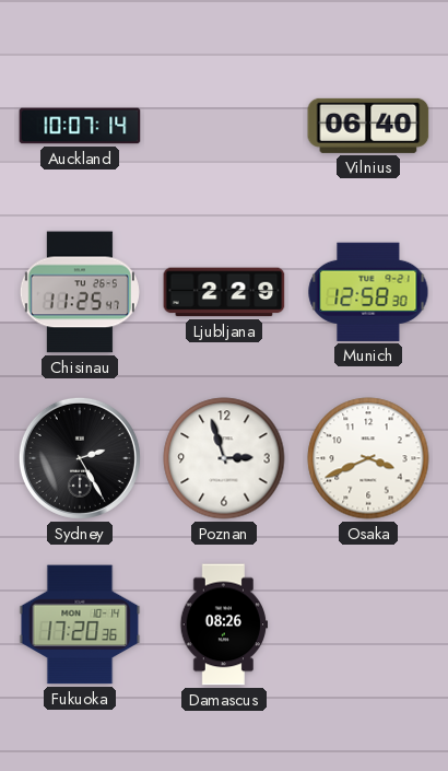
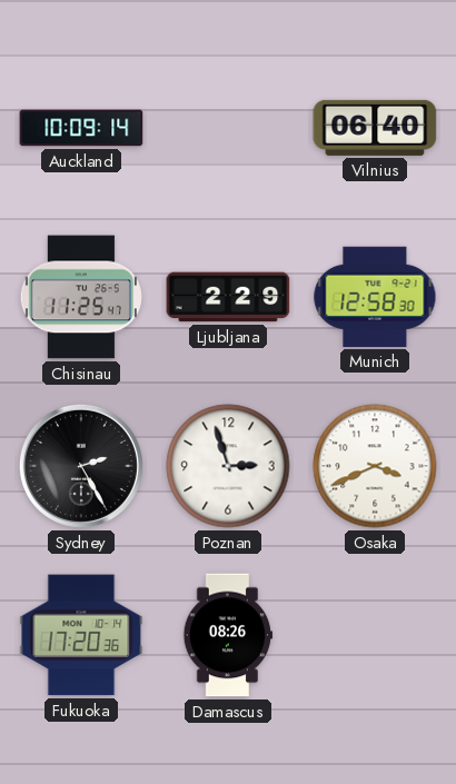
Auckland: 10:07 -> 10:09 (81, 128)
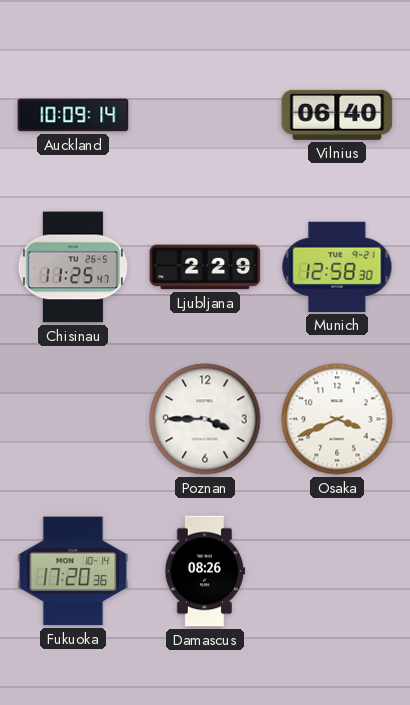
Sydney: 2:25 -> none (81, 466)
Poznan: 2:57 -> 3:45 (205, 419)
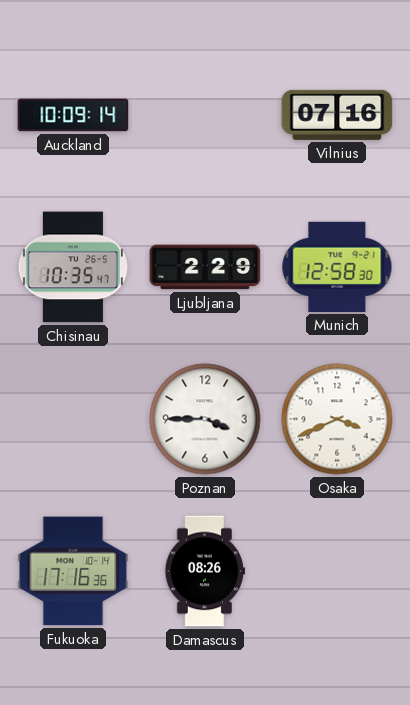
Vilnius: 06:40 -> 07:16 (337, 115)
Chisinau: 11:25 -> 10:35 (73, 267)
Fukuoka: 17:20 -> 17:16 (73, 571)
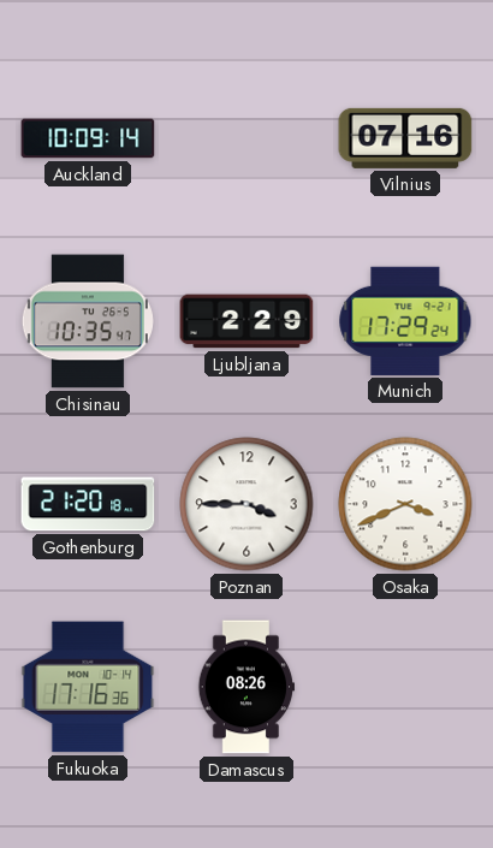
Munich: 12:58 -> 17:29 (405, 321)
Gothenburg: none -> 21:20 (88, 504)
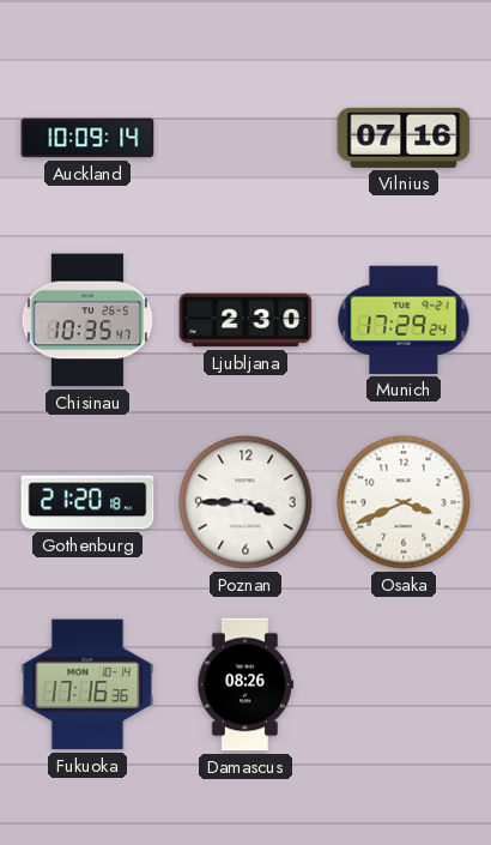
Ljubljana: 2:29 -> 2:30 (245, 320)
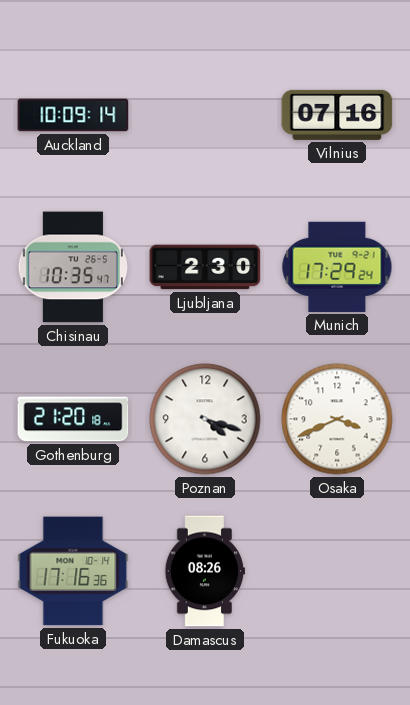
Poznan: 3:45 -> 4:18 (205, 419)
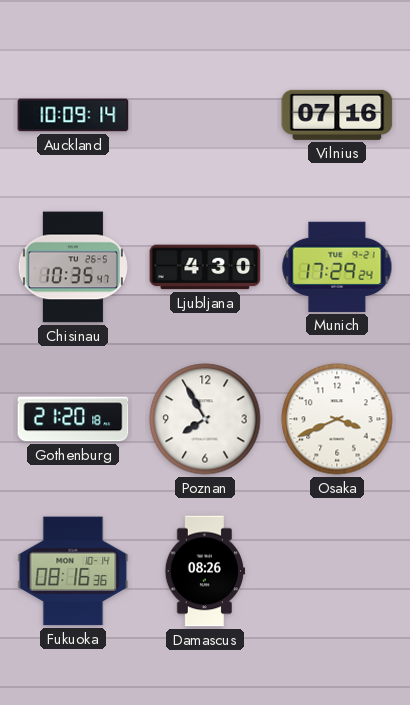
Ljubljana: 2:30 -> 4:30 (205, 267)
Poznan: 4:18 -> 7:55 (205, 419)
Fukuoka: 17:16 -> 08:16 (73, 571)
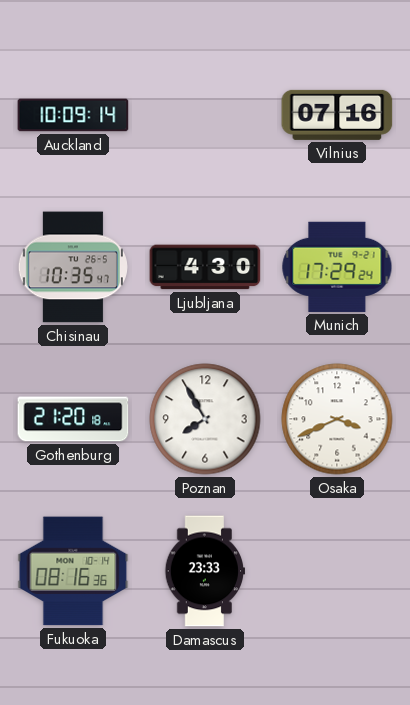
Damascus: 08:26 -> 23:33 (205, 571)
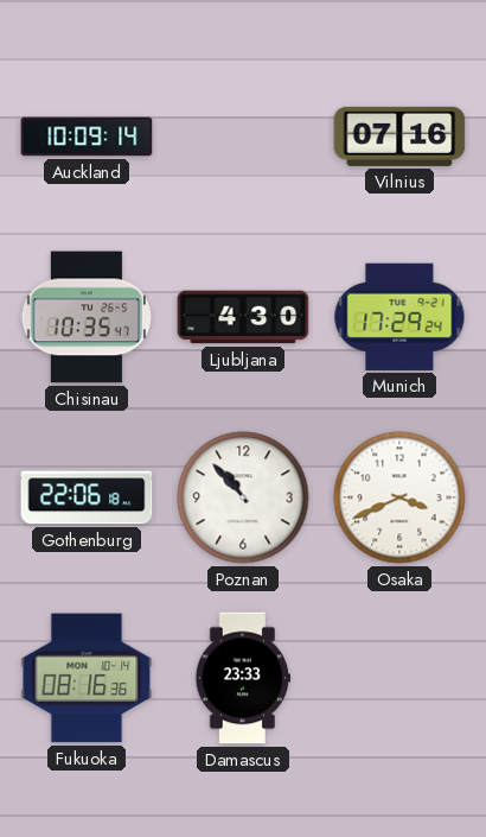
Gothenburg: 21:20 -> 22:06 (87, 497)
Poznan: 7:55 -> 10:53 (243, 497)
